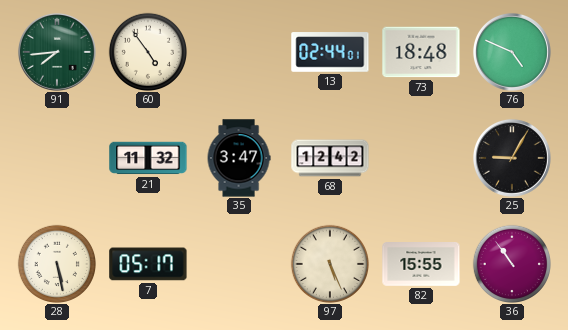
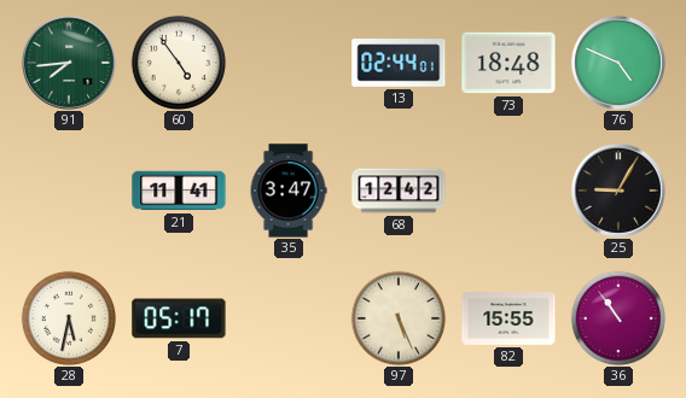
21: 11:32 -> 11:41 (179, 191)
28: 5:28 -> 5:32 (68, 317)
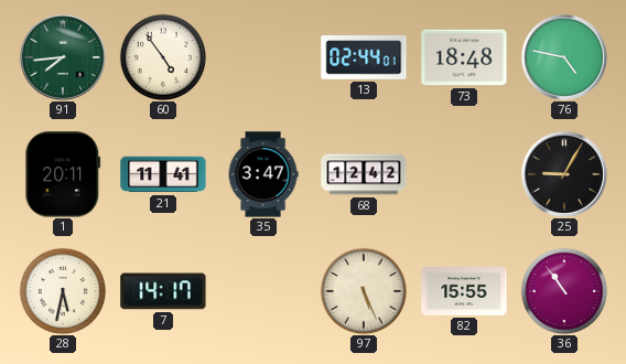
76: 4:49 -> 4:47 (564, 57)
1: none -> 20:11 (63, 174)
7: 05:17 -> 14:17 (163, 291)
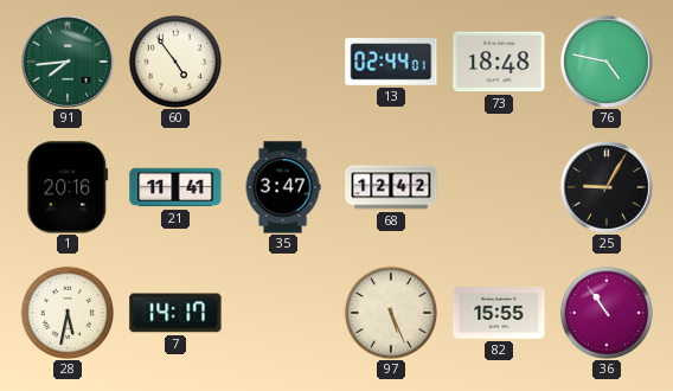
1: 20:11 -> 20:16 (68, 187)
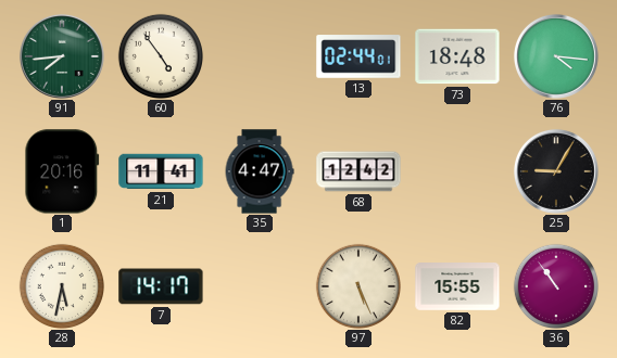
76: 4:47 -> 4:16 (556, 56)
35: 3:47 -> 4:47 (260, 171)
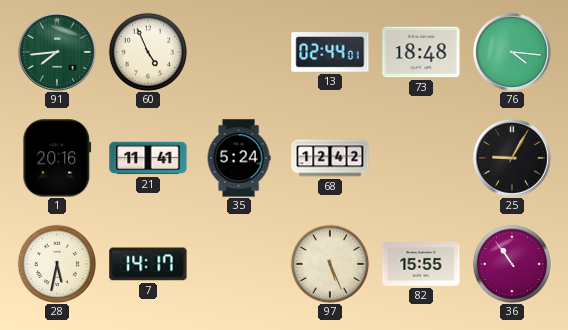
60: 4:54 -> 4:56 (147, 51)
35: 4:47 -> 5:24 (239, 158)
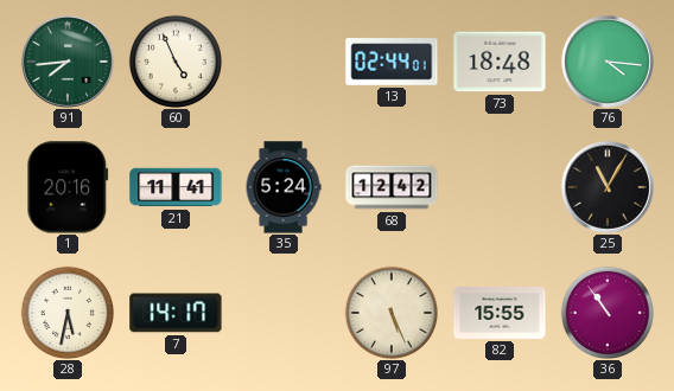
25: 9:05 -> 11:05 (608, 187)
